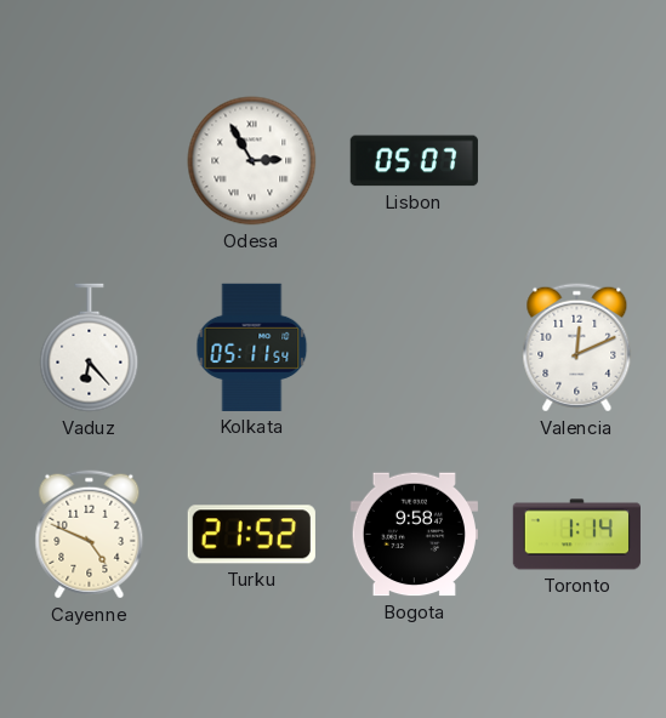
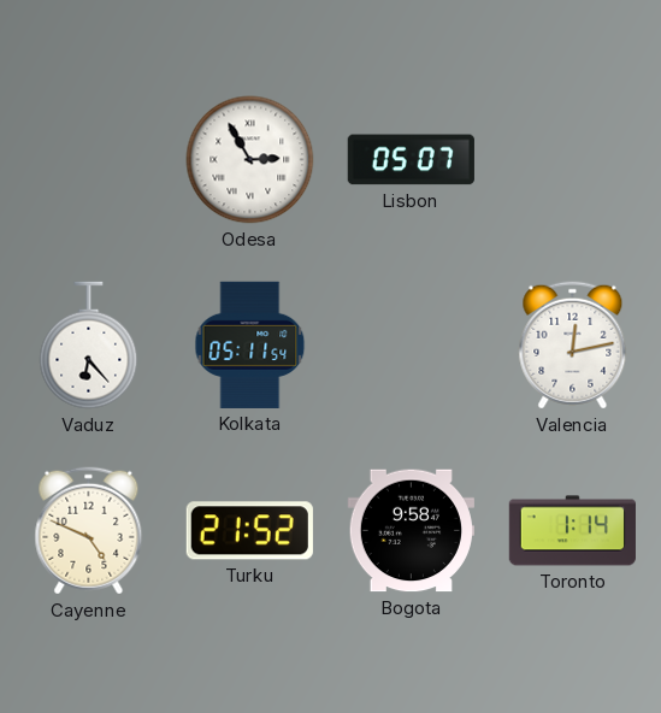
Valencia: 12:11 -> 12:13 (573, 346)
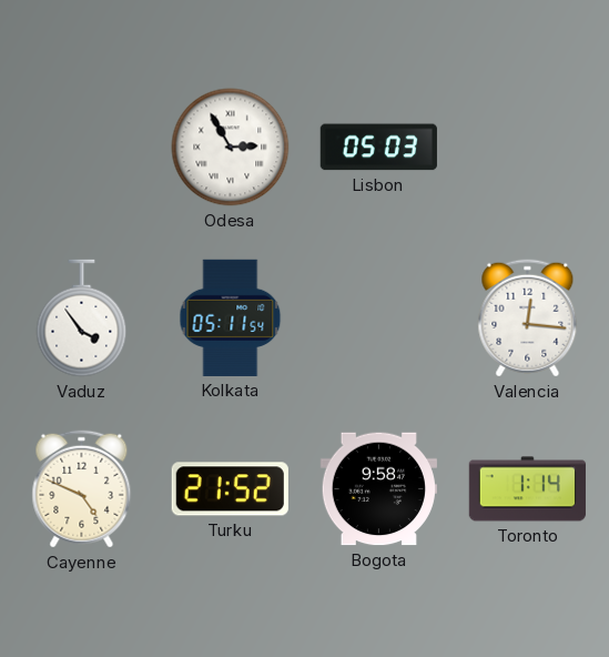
Lisbon: 05:07 -> 05:03 (378, 148)
Vaduz: 6:23 -> 3:54 (82, 319)
Valencia: 12:13 -> 12:16 (528, 319)
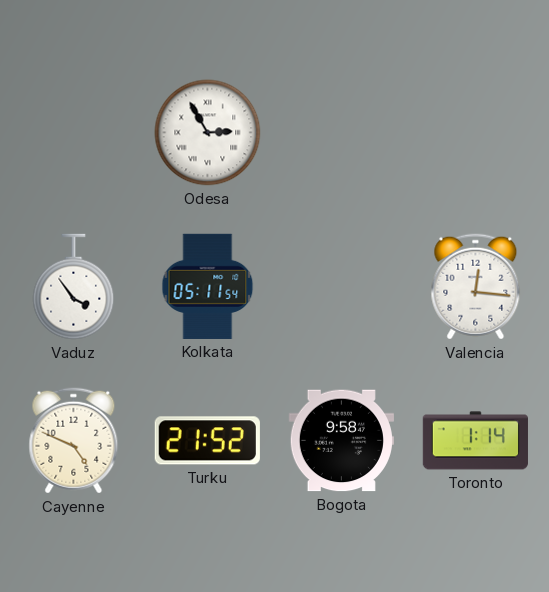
Lisbon: 05:03 -> none (378, 148)
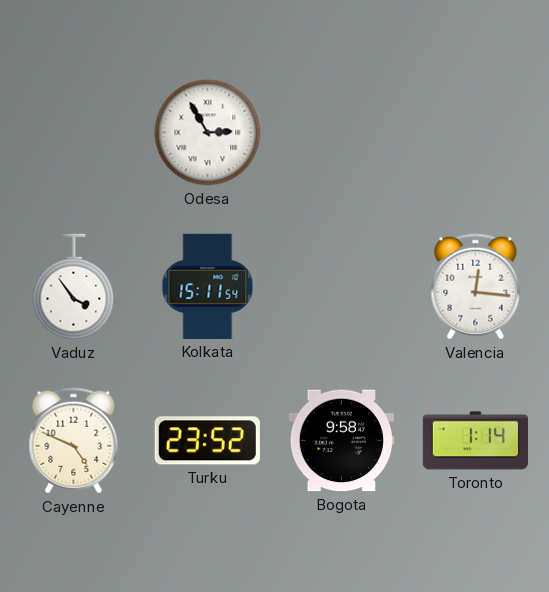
Kolkata: 05:11 -> 15:11 (208, 286)
Turku: 21:52 -> 23:52 (207, 441)
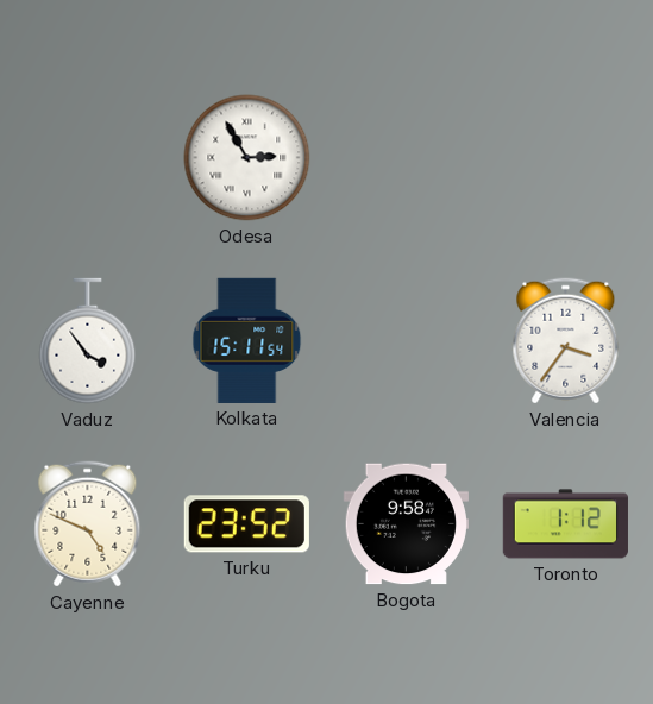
Valencia: 12:16 -> 3:36 (566, 341)
Toronto: 1:14 -> 1:12 (565, 524)
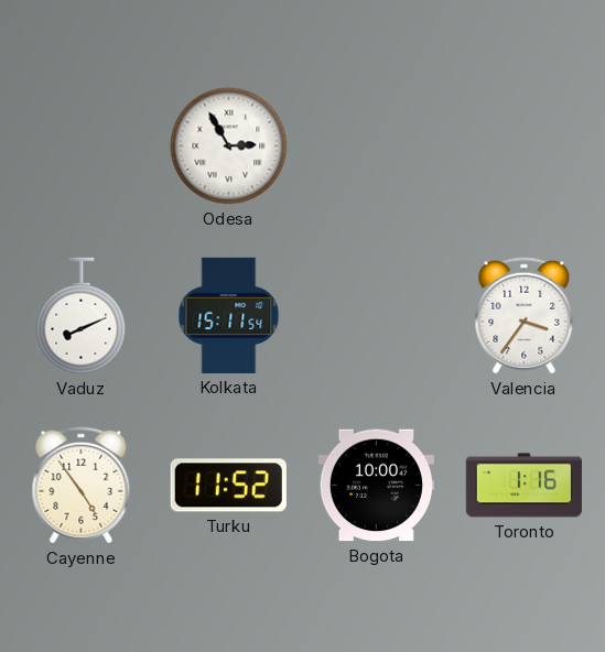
Vaduz: 3:54 -> 8:11 (82, 316)
Cayenne: 4:49 -> 4:54 (82, 486)
Turku: 23:52 -> 11:52 (228, 486)
Bogota: 9:58 -> 10:00 (376, 486)
Toronto: 1:12 -> 1:16 (523, 486)
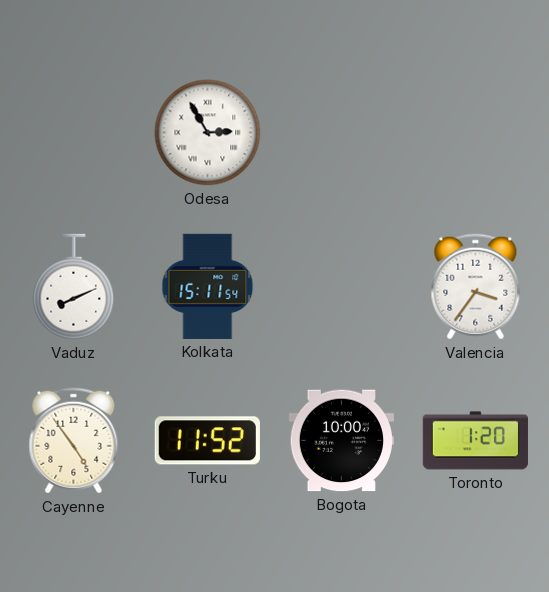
Toronto: 1:16 -> 1:20 (475, 441)
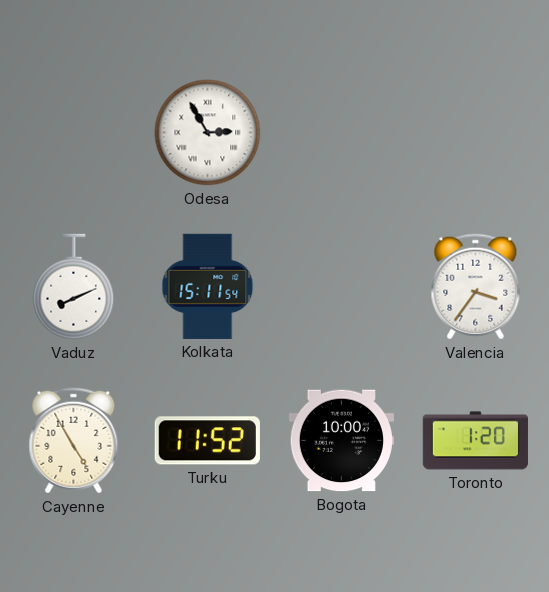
Cayenne: 4:54 -> 4:55 (74, 441)
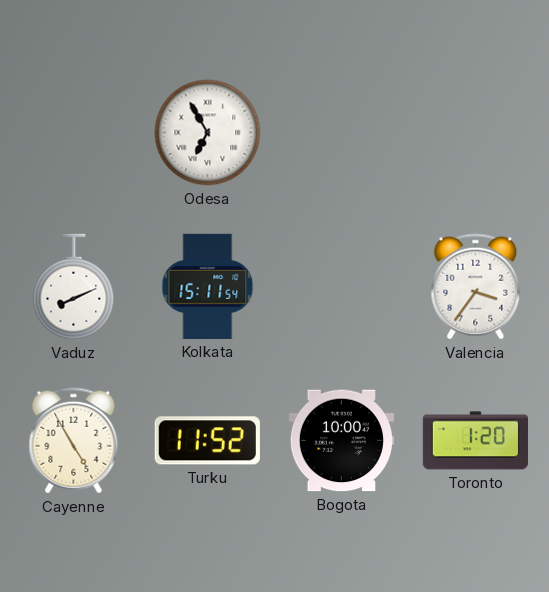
Odesa: 2:55 -> 6:55 (208, 133)
